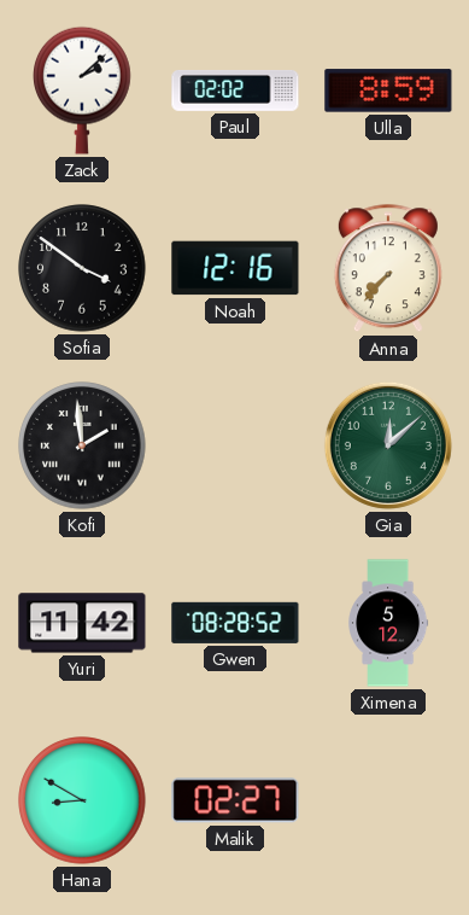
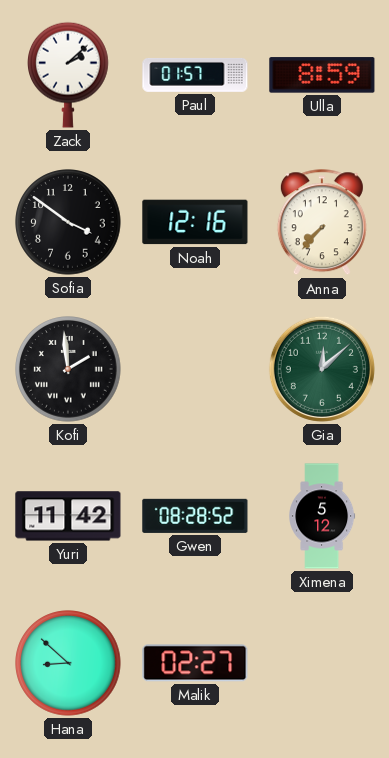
Paul: 02:02 -> 01:57 (195, 75)
Hana: 8:50 -> 8:52 (68, 663)
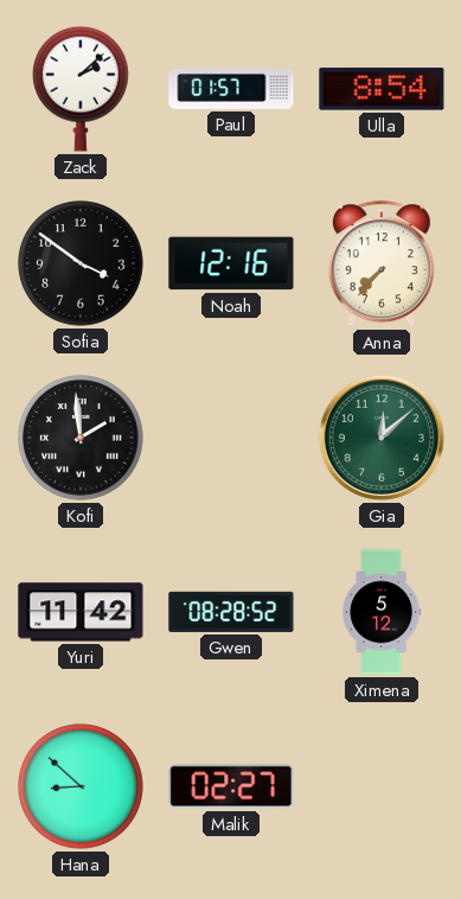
Ulla: 8:59 -> 8:54 (382, 89)
